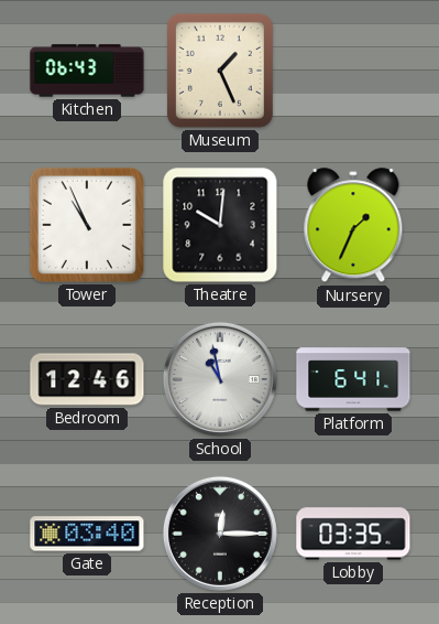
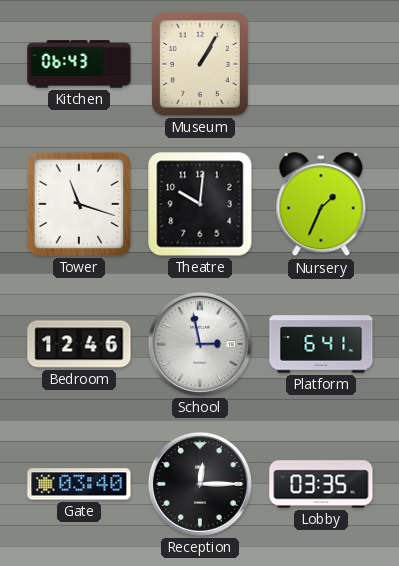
Museum: 1:26 -> 1:05 (200, 64)
Tower: 10:56 -> 11:18 (79, 204)
School: 10:58 -> 2:58 (200, 344)
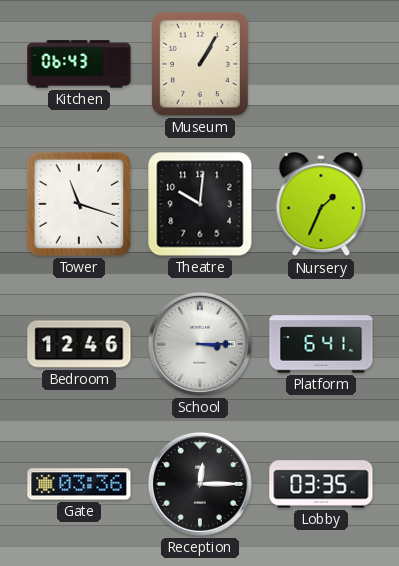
School: 2:58 -> 3:15 (200, 344)
Gate: 03:40 -> 03:36 (79, 484)
